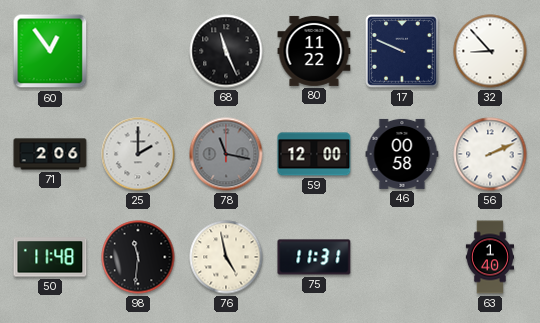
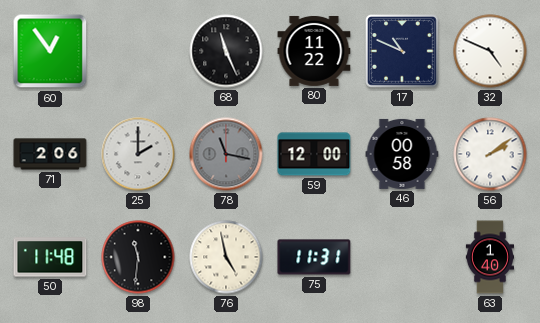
17: 9:49 -> 10:49 (402, 51)
32: 8:53 -> 4:49 (490, 51)
56: 2:11 -> 2:09 (490, 154)
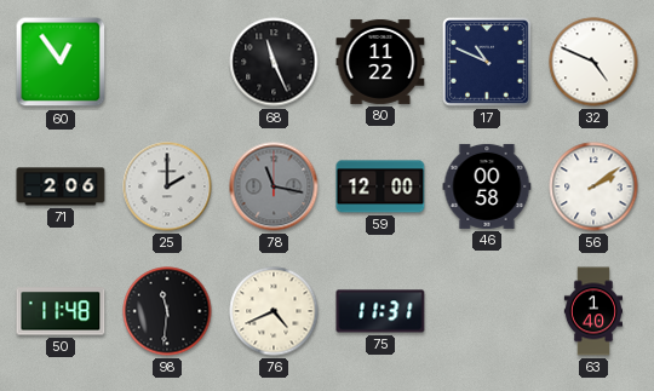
76: 4:58 -> 4:41 (274, 311)
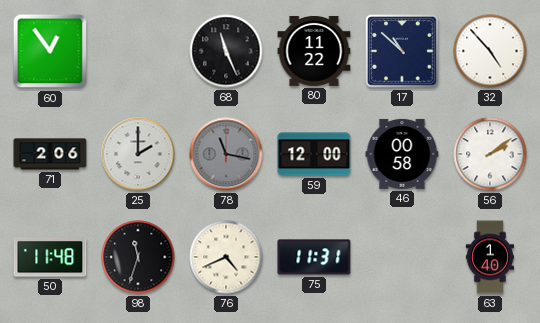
17: 10:49 -> 10:52 (402, 51)
32: 4:49 -> 4:53 (490, 51)
98: 11:31 -> 11:33 (138, 257)
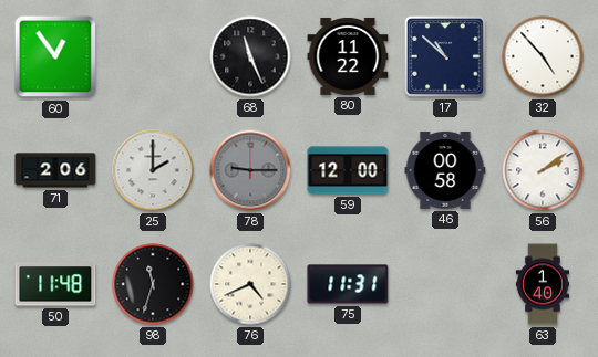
78: 11:17 -> 9:15 (250, 170)
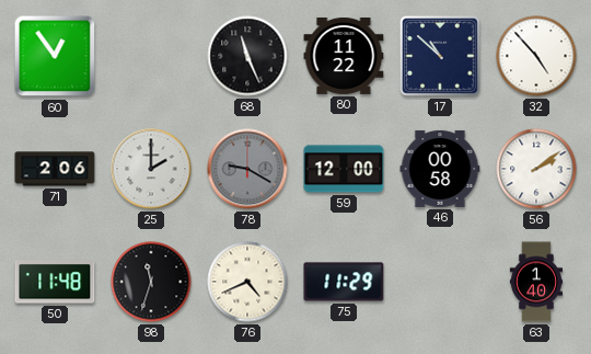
78: 9:15 -> 9:20 (247, 169)
75: 11:31 -> 11:29 (344, 282)
